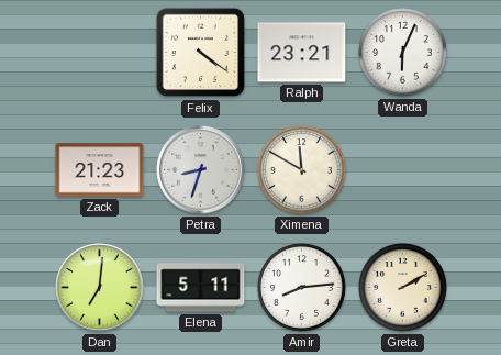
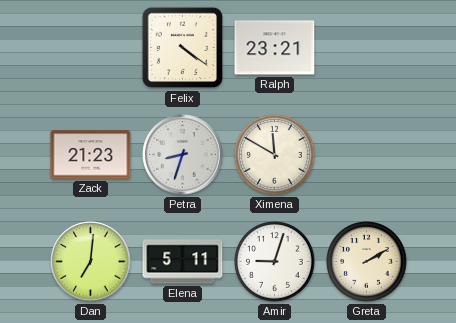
Wanda: 6:04 -> none (403, 53)
Amir: 8:14 -> 9:03 (275, 262)
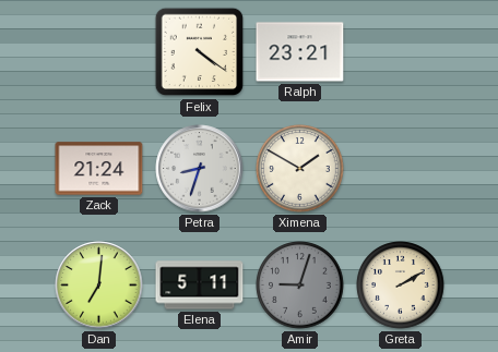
Zack: 21:23 -> 21:24 (99, 169)
Ximena: 11:50 -> 1:50 (300, 169)
Amir dial: white -> grey (300, 286)
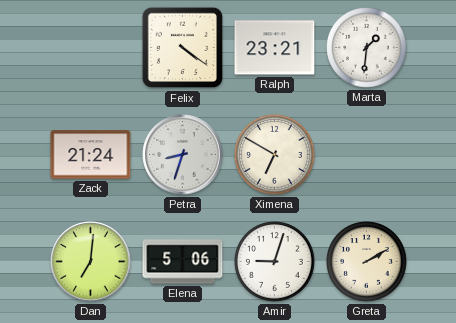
Marta: none -> 1:31 (367, 48)
Ximena: 1:50 -> 6:50 (275, 155)
Elena: 5:11 -> 5:06 (183, 262)
Amir dial: grey -> white (275, 262)
